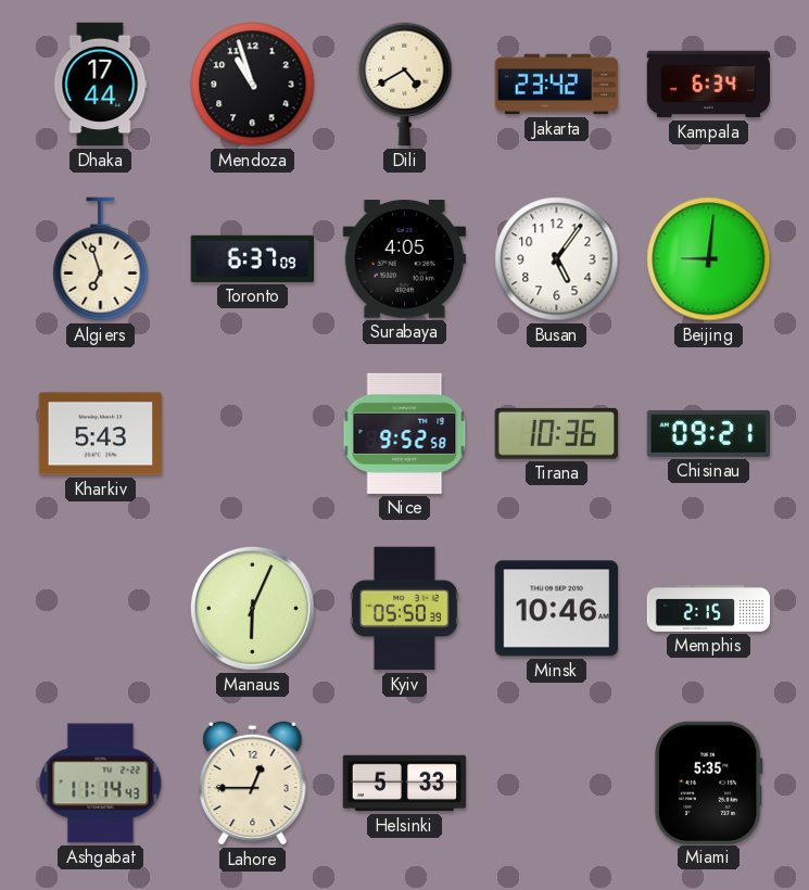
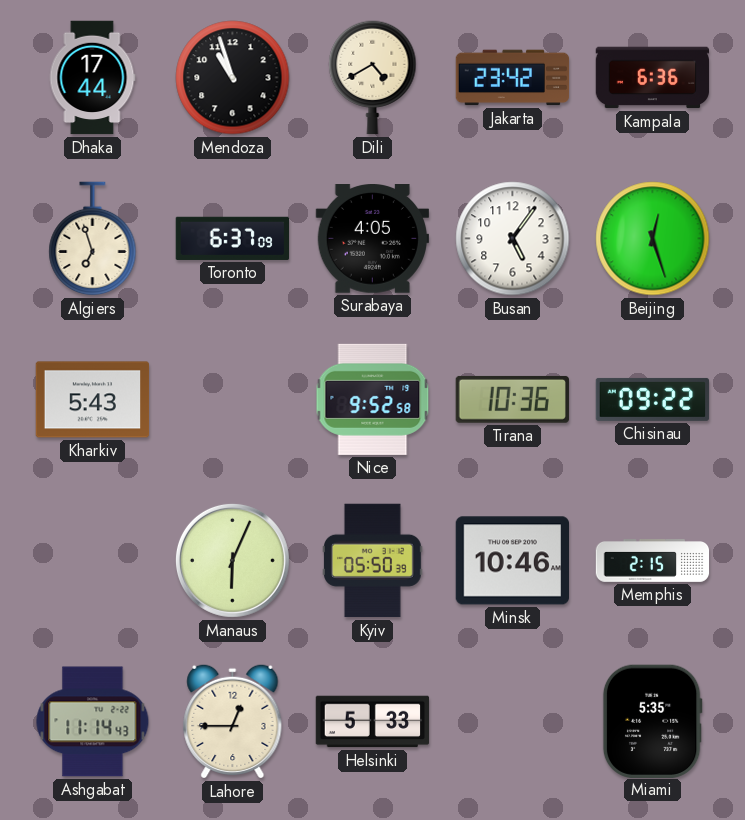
Kampala: 6:34 -> 6:36 (653, 78)
Beijing: 9:01 -> 12:27 (653, 239)
Chisinau: 09:21 -> 09:22 (653, 399)
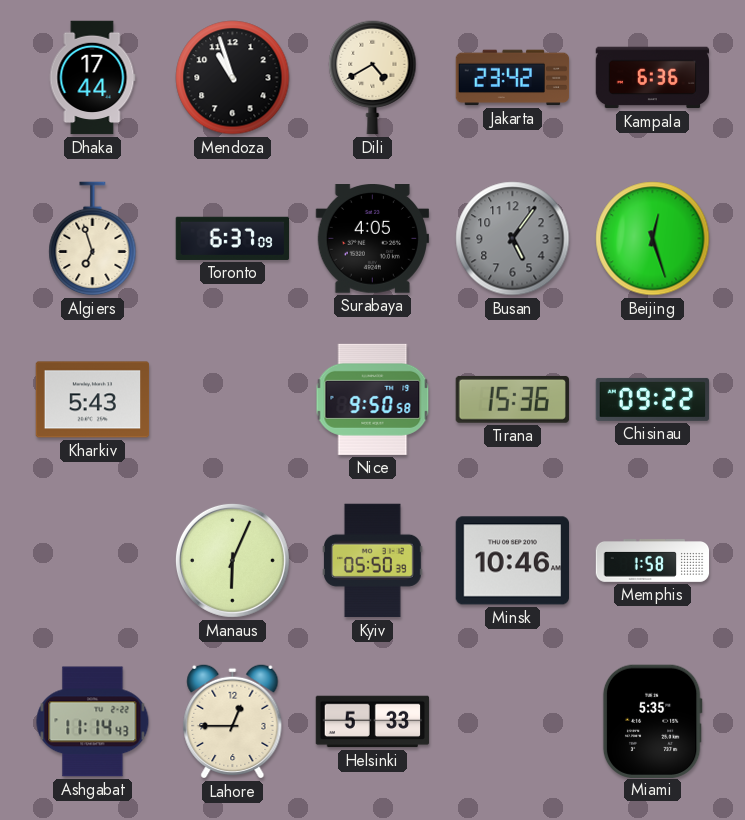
Busan dial: white -> grey (513, 239)
Nice: 9:52 -> 9:50 (373, 399)
Tirana: 10:36 -> 15:36 (512, 399)
Memphis: 2:15 -> 1:58 (653, 561)
